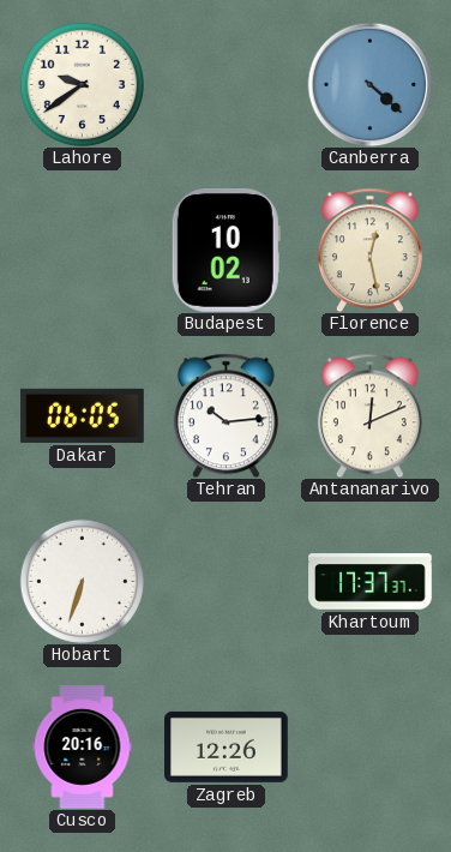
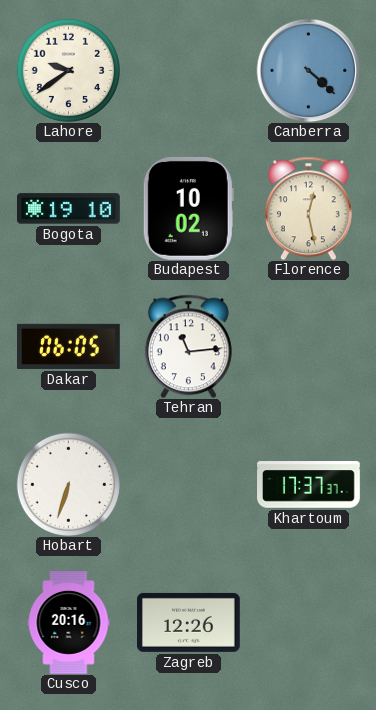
Bogota: none -> 19:10 (69, 209)
Tehran: 10:14 -> 11:14 (188, 346)
Antananarivo: 12:11 -> none (369, 415)
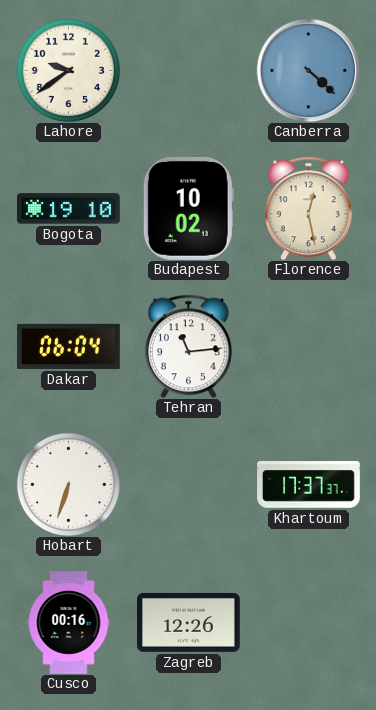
Dakar: 06:05 -> 06:04 (69, 346)
Cusco: 20:16 -> 00:16 (69, 623)
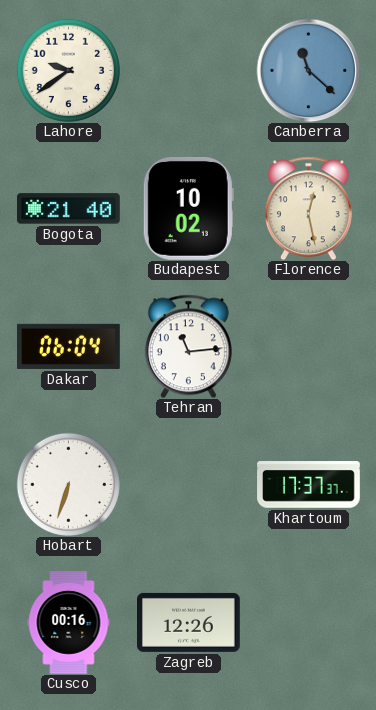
Canberra: 4:22 -> 11:22 (308, 70)
Bogota: 19:10 -> 21:40 (69, 209)
